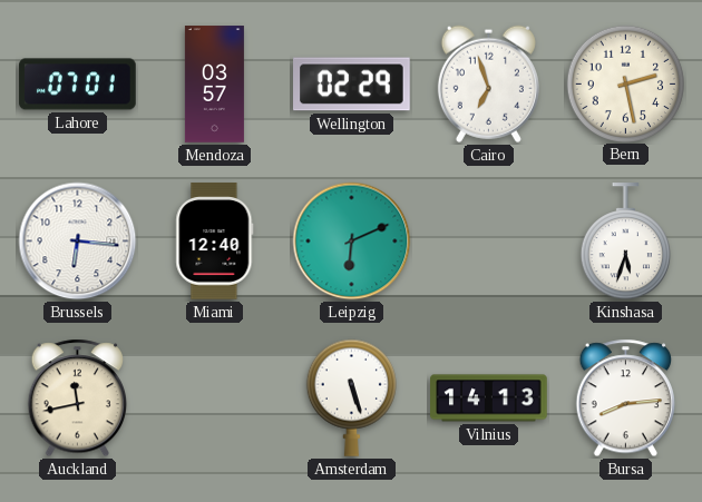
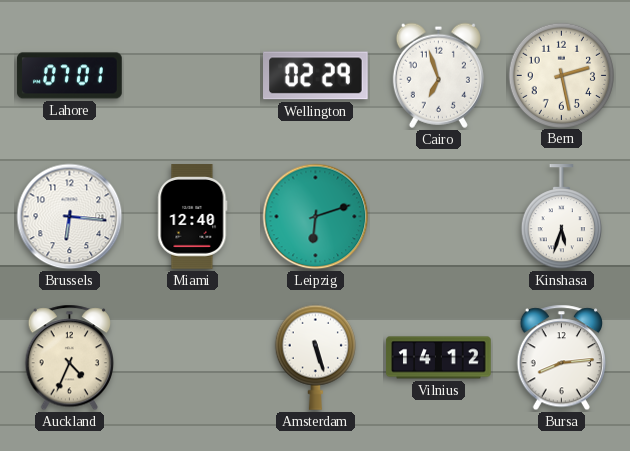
Mendoza: 03:57 -> none (214, 85)
Leipzig: 6:11 -> 6:12 (316, 217)
Auckland: 11:43 -> 4:34 (69, 358)
Vilnius: 14:13 -> 14:12 (439, 358)
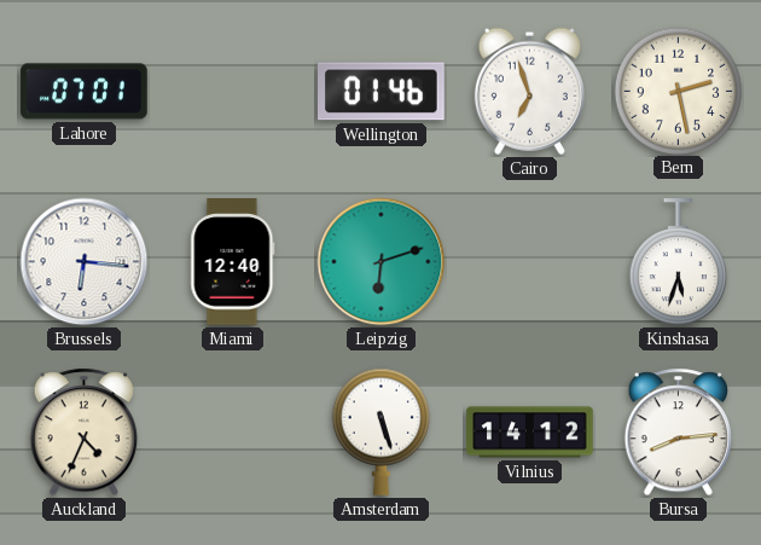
Wellington: 02:29 -> 01:46 (382, 92)
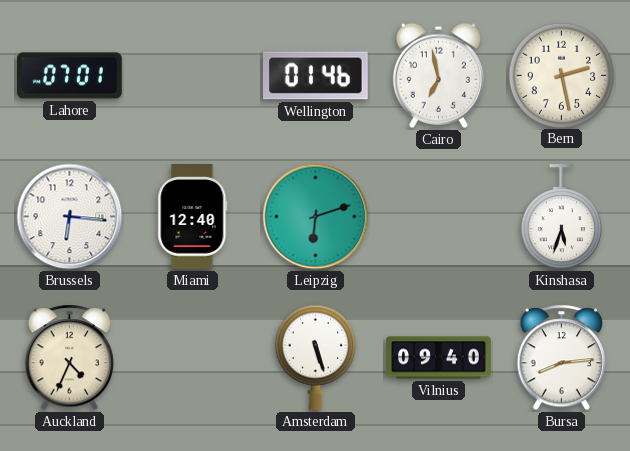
Cairo: 6:57 -> 6:58 (438, 75)
Vilnius: 14:12 -> 09:40 (439, 358)
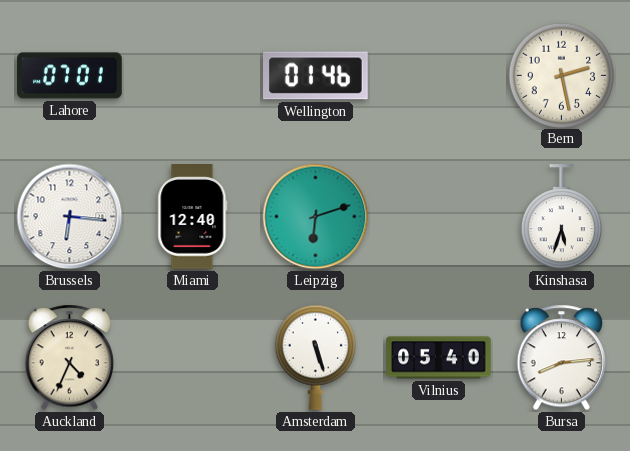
Cairo: 6:58 -> none (438, 75)
Vilnius: 09:40 -> 05:40 (439, 358)
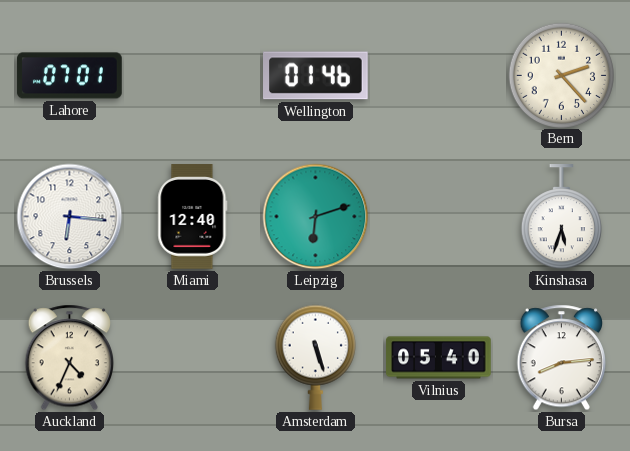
Bern: 2:28 -> 2:23 (561, 75)
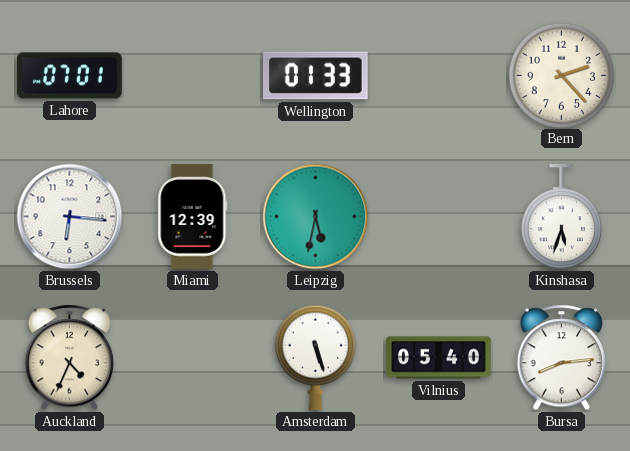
Wellington: 01:46 -> 01:33 (316, 76)
Miami: 12:40 -> 12:39 (193, 217)
Leipzig: 6:12 -> 5:32 (316, 217)
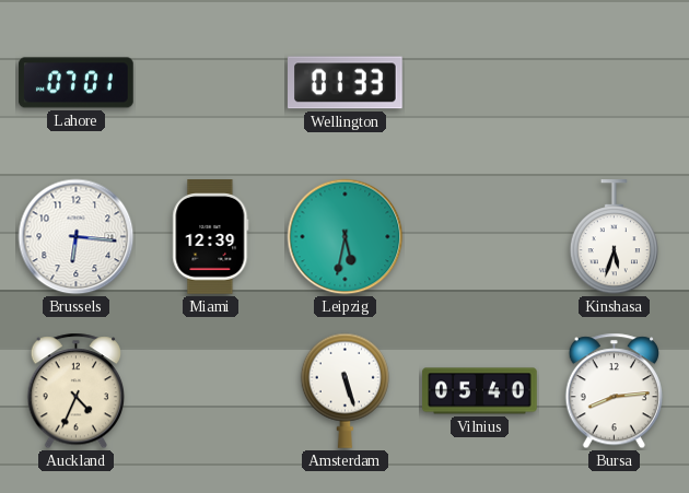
Bern: 2:23 -> none (561, 75)
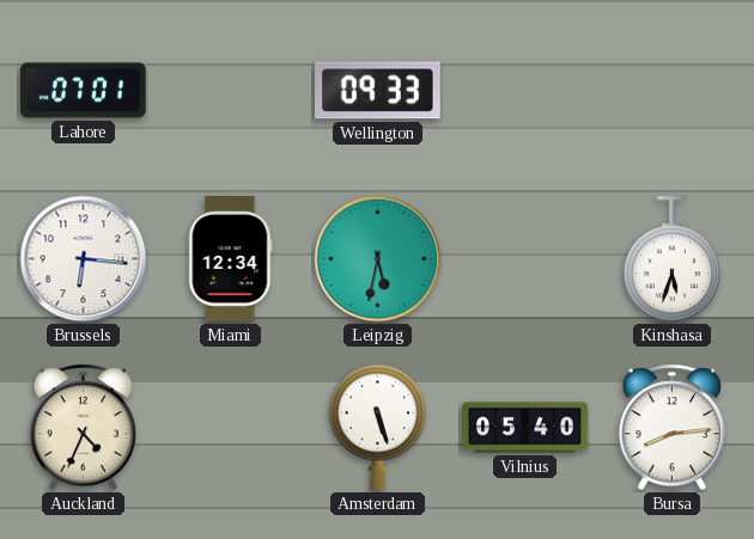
Wellington: 01:33 -> 09:33 (378, 91)
Miami: 12:39 -> 12:34 (231, 259)
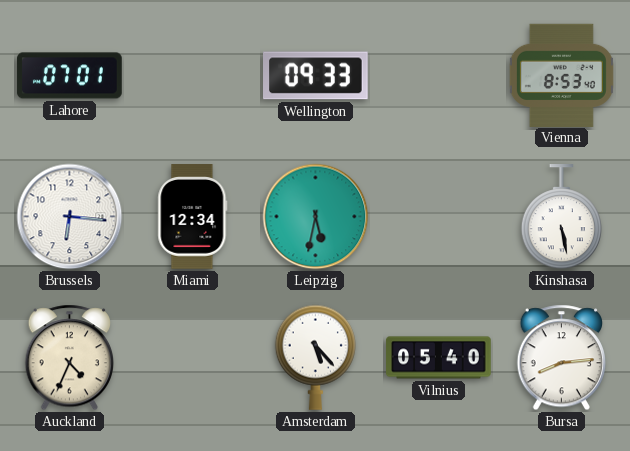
Vienna: none -> 8:53 (561, 75)
Kinshasa: 5:33 -> 5:28 (561, 217)
Amsterdam: 5:27 -> 5:23 (315, 357)
